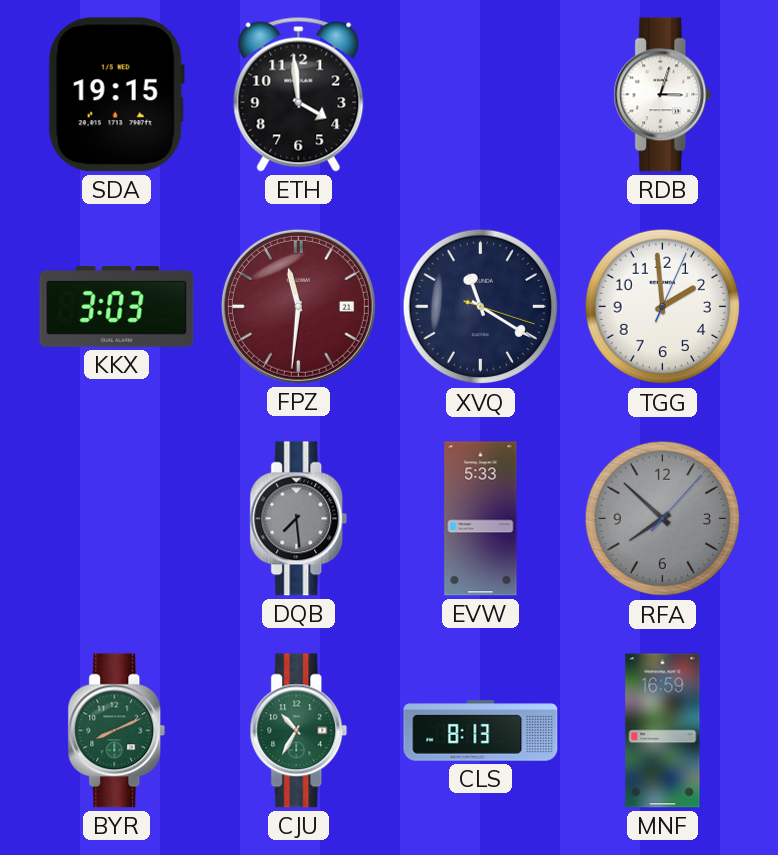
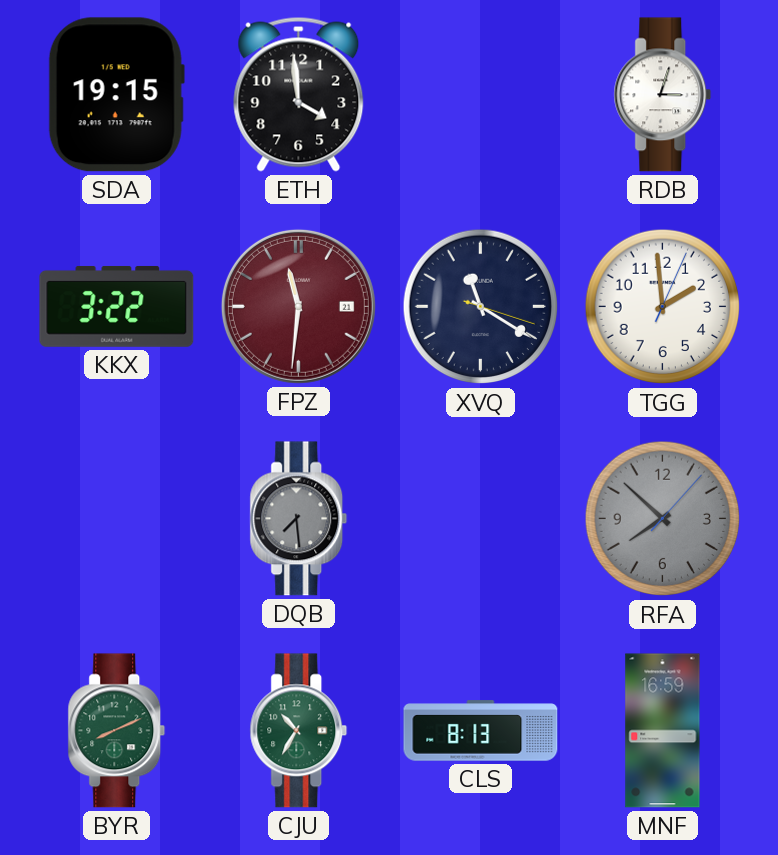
KKX: 3:03 -> 3:22 (117, 306)
EVW: 5:33 -> none (481, 519)
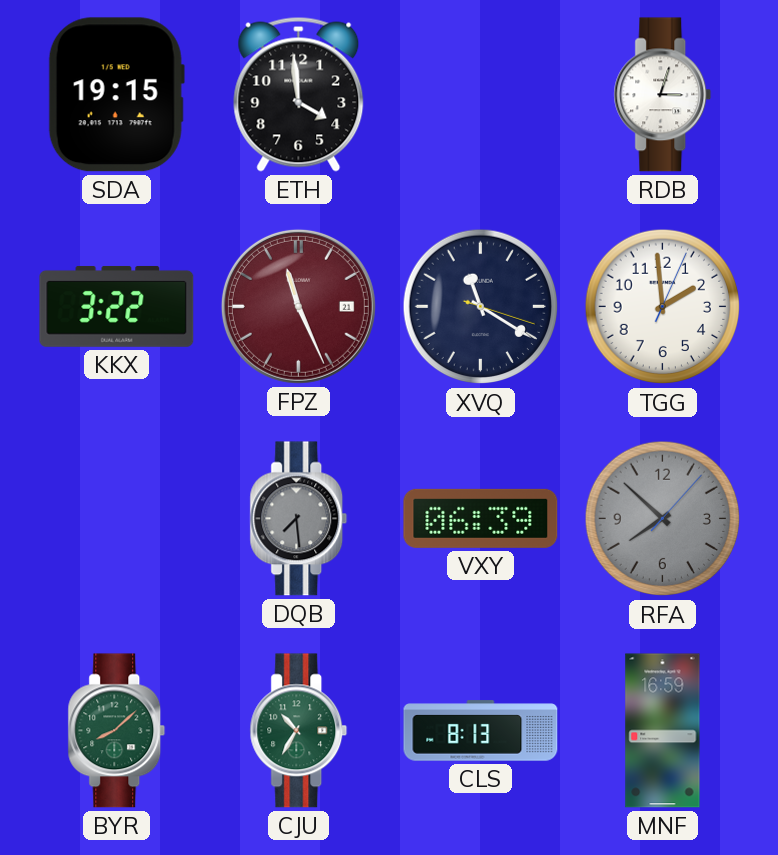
FPZ: 11:31 -> 11:26 (298, 306)
VXY: none -> 06:39 (481, 518)
BYR: 8:11 -> 8:08 (117, 731)
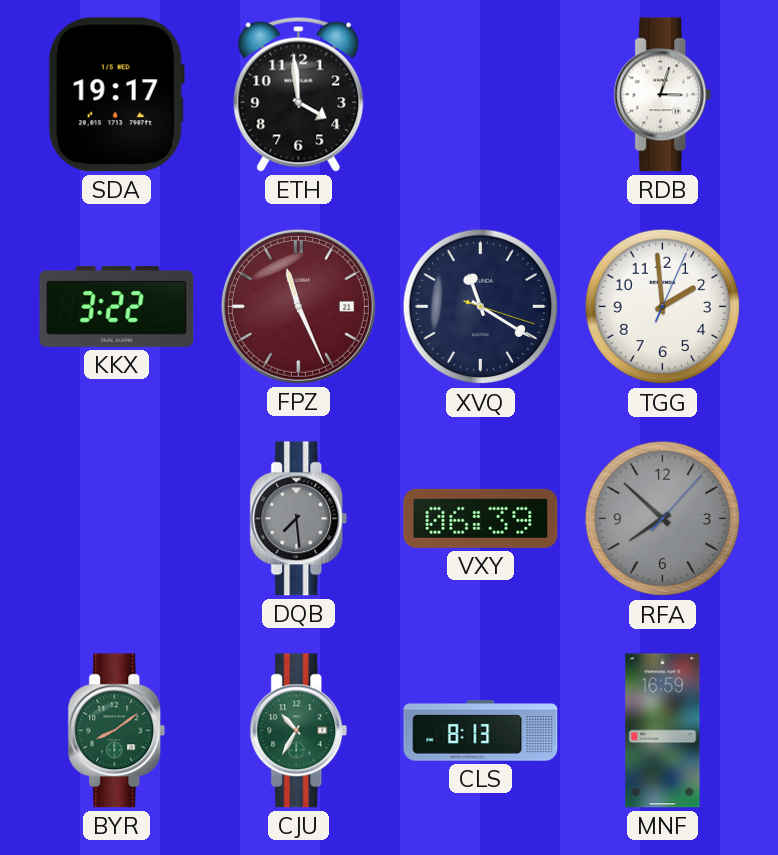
SDA: 19:15 -> 19:17 (116, 95)
BYR: 8:08 -> 8:09 (117, 731)
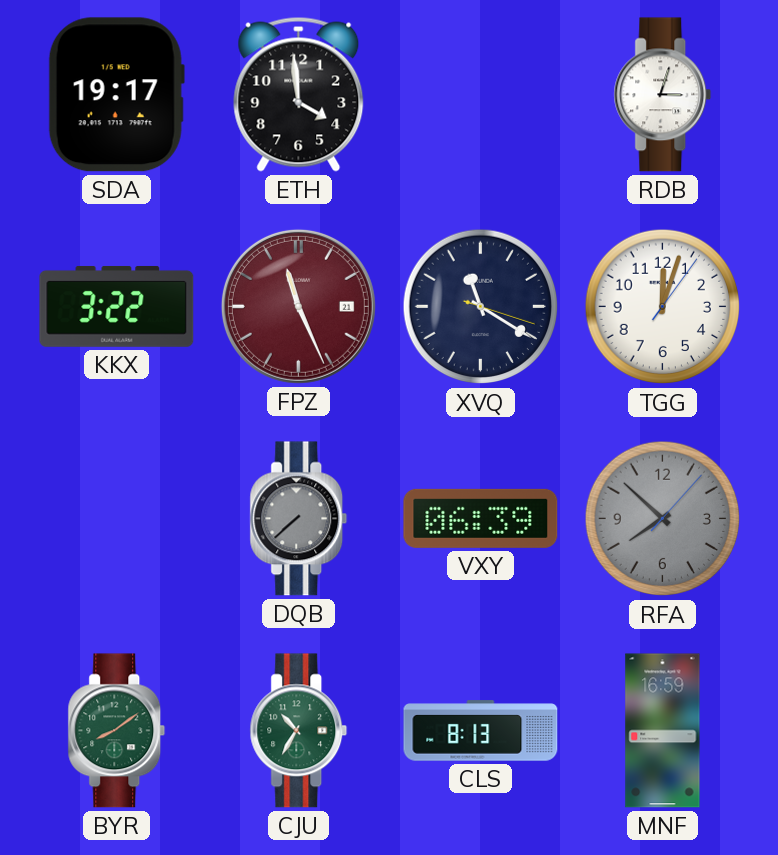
TGG: 1:59 -> 12:03 (663, 307)
DQB: 7:29 -> 7:38 (299, 519)
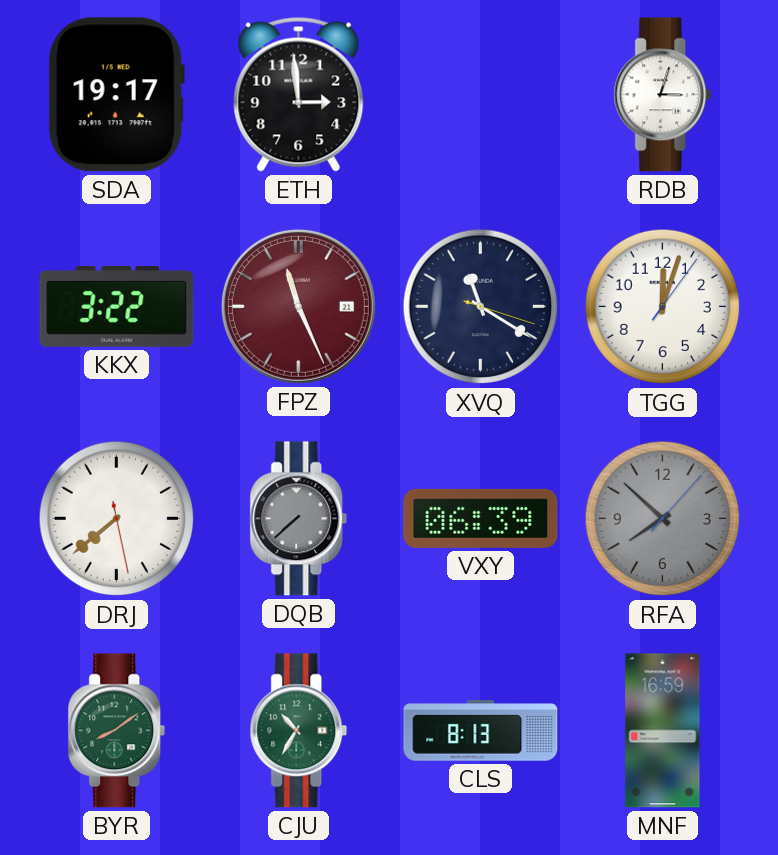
ETH: 3:59 -> 2:59 (299, 94)
DRJ: none -> 7:38 (117, 519)
